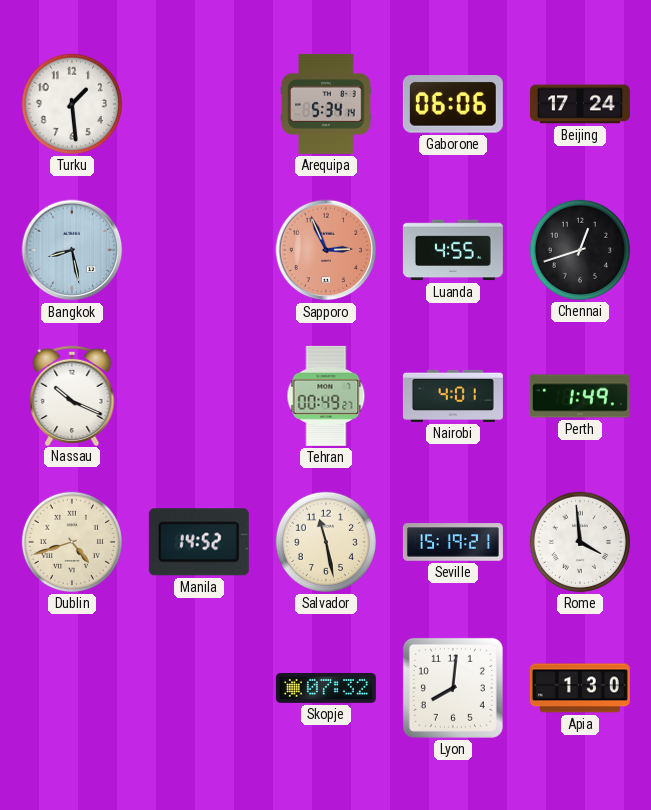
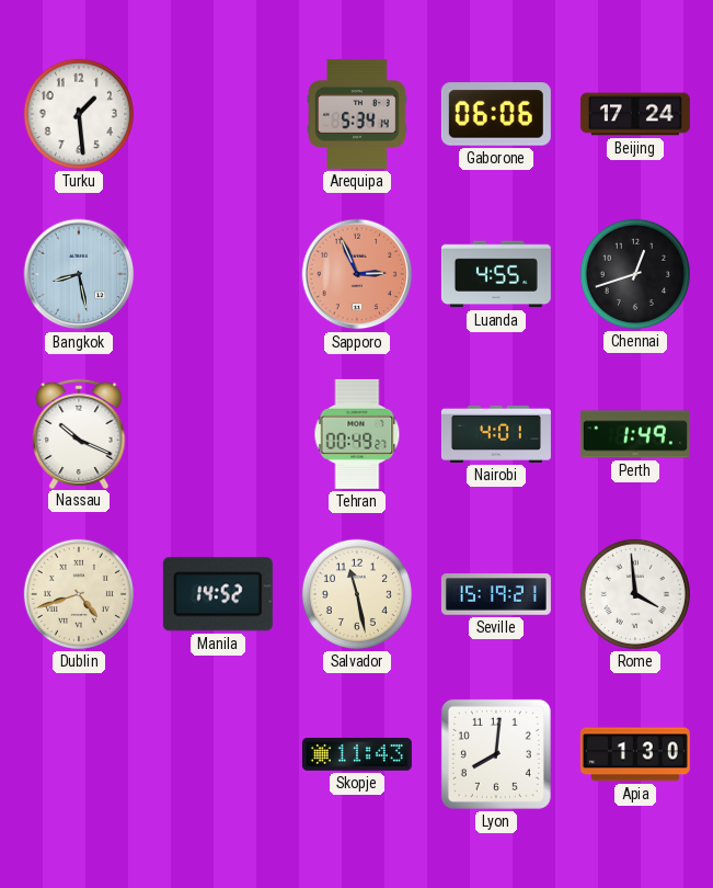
Skopje: 07:32 -> 11:43 (357, 754)
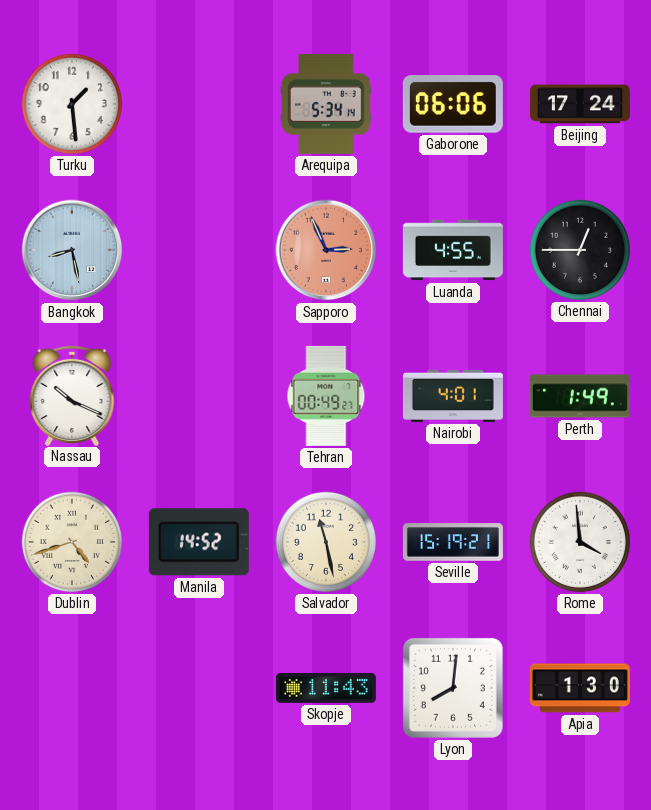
Chennai: 12:42 -> 12:45 (580, 250)
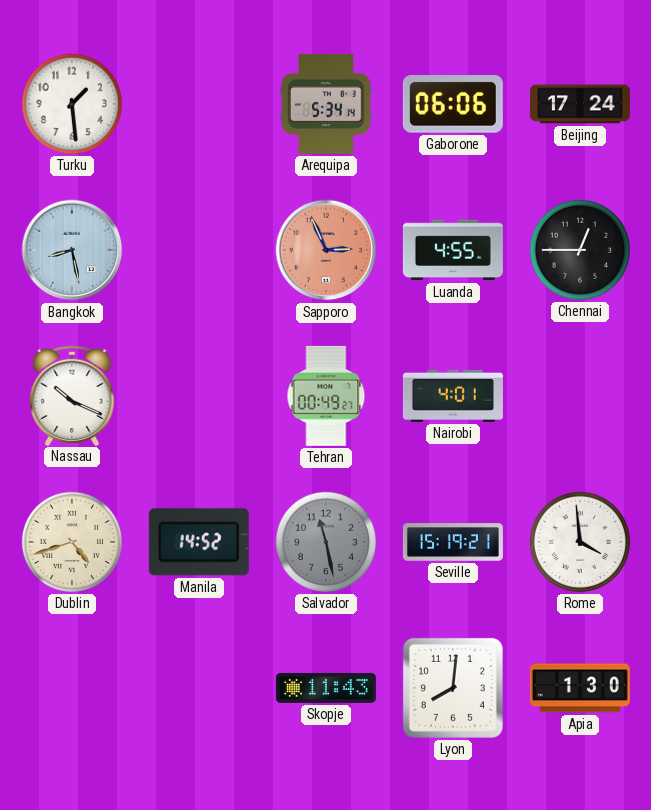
Perth: 1:49 -> none (580, 396)
Salvador dial: cream -> grey (326, 542)
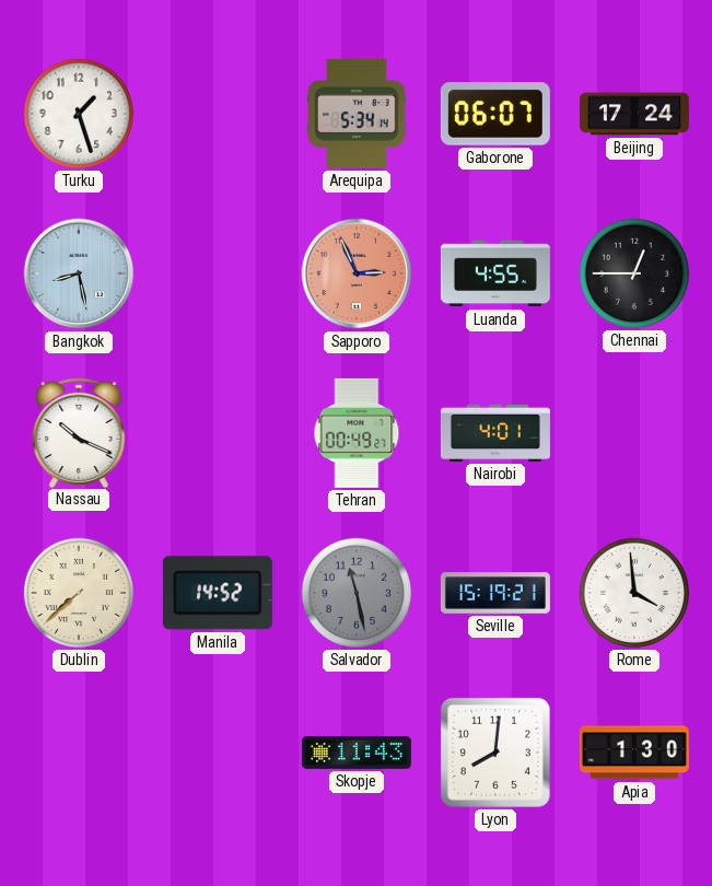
Turku: 1:29 -> 1:27 (79, 114)
Gaborone: 06:06 -> 06:07 (495, 114)
Dublin: 4:42 -> 7:38 (79, 593)
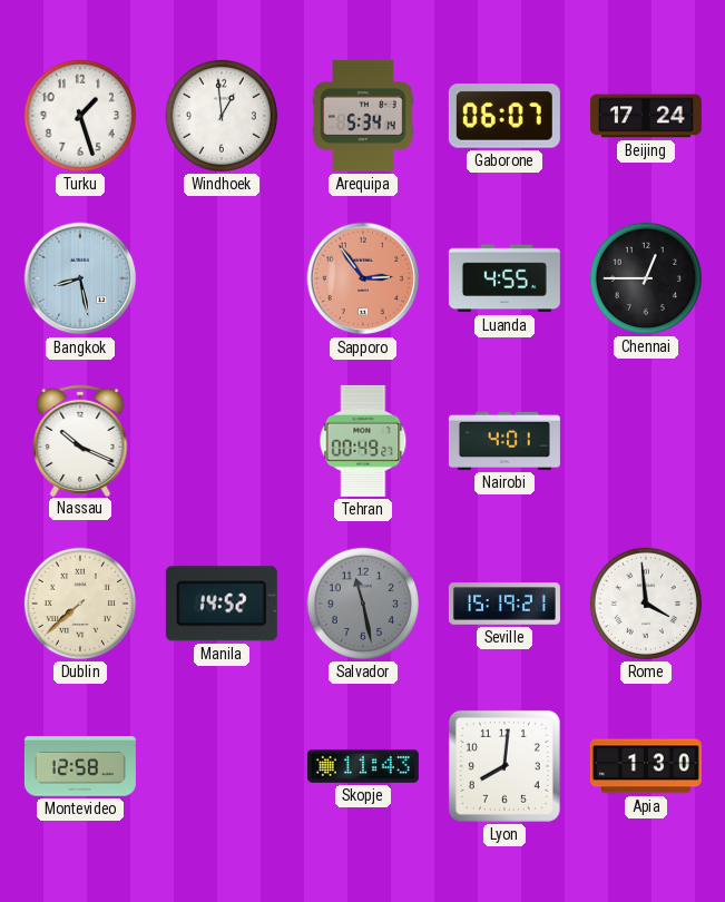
Windhoek: none -> 12:59 (222, 116)
Sapporo: 2:56 -> 2:54 (363, 278)
Montevideo: none -> 12:58 (80, 766)
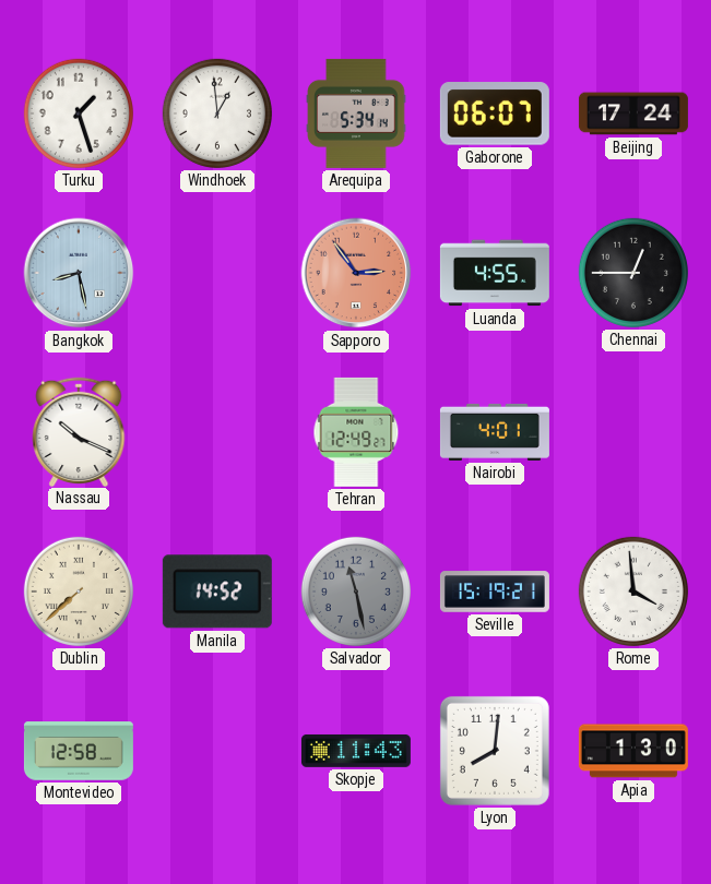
Tehran: 00:49 -> 12:49 (356, 432)
